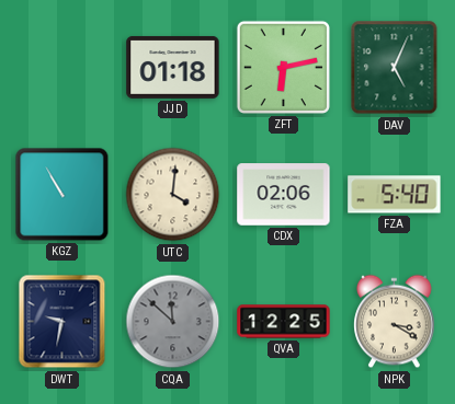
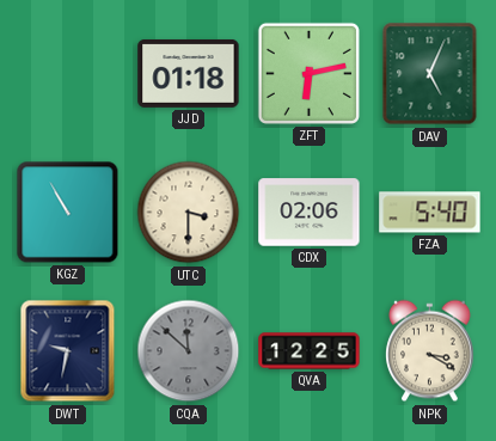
UTC: 4:01 -> 3:30 (189, 213)
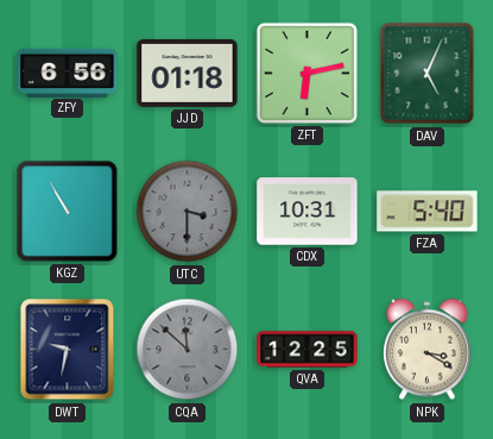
ZFY: none -> 6:56 (68, 73)
UTC dial: cream -> grey (188, 212)
CDX: 02:06 -> 10:31 (308, 212)
